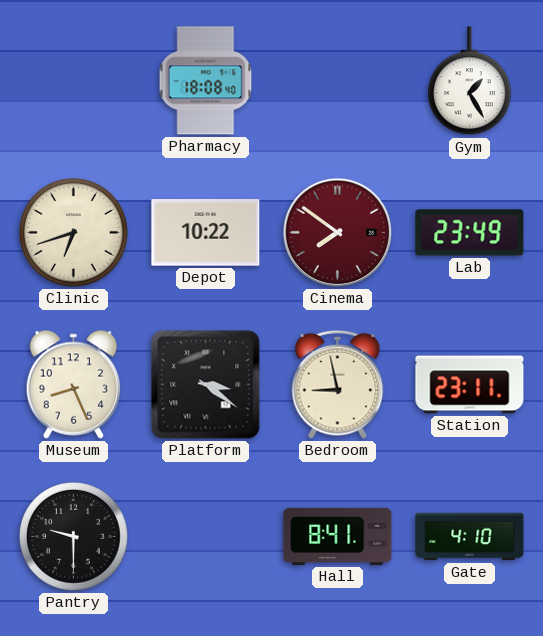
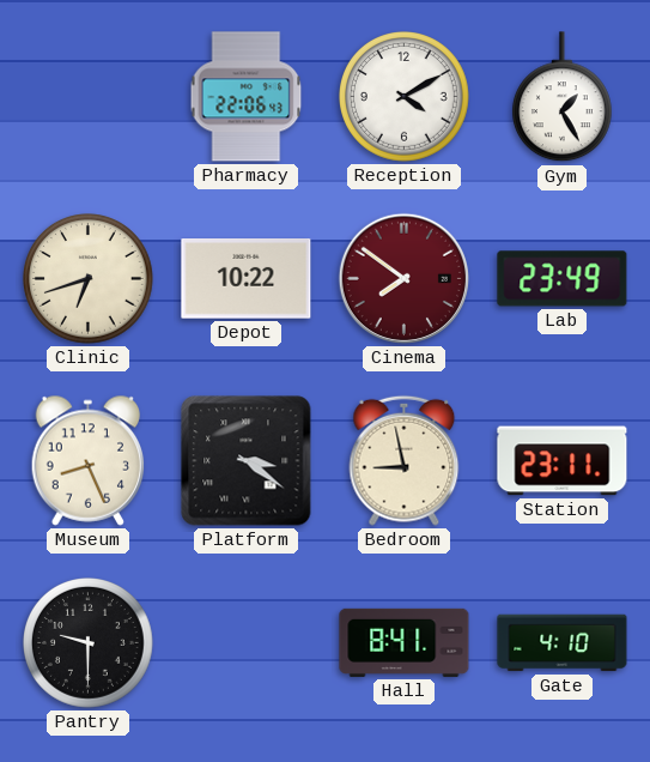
Pharmacy: 18:08 -> 22:06 (247, 97)
Reception: none -> 4:10 (405, 97)
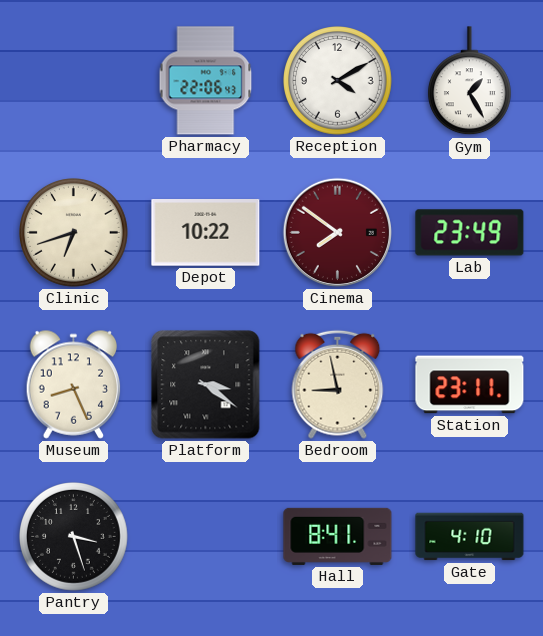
Pantry: 9:30 -> 3:27 (74, 537)
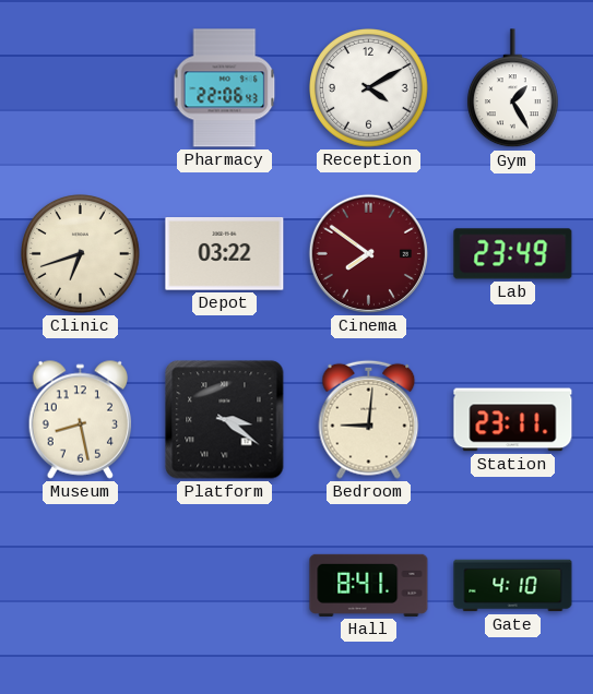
Depot: 10:22 -> 03:22 (225, 254)
Museum: 8:26 -> 8:28 (81, 419)
Bedroom: 8:58 -> 9:01 (369, 419)
Pantry: 3:27 -> none (74, 537)
